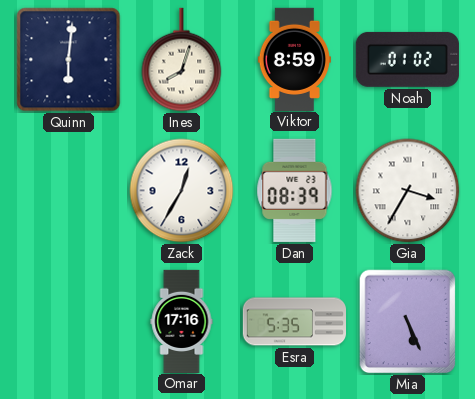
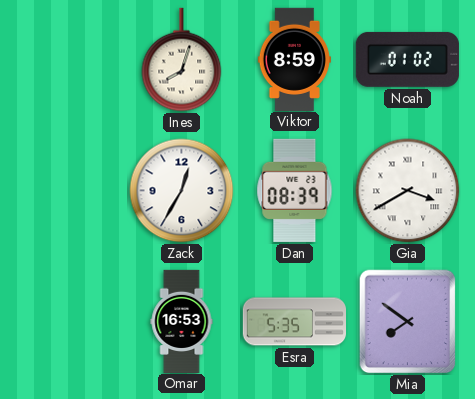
Quinn: 6:01 -> none (69, 60)
Gia: 3:35 -> 3:40 (408, 191)
Omar: 17:16 -> 16:53 (182, 321)
Mia: 5:26 -> 7:51 (408, 322)
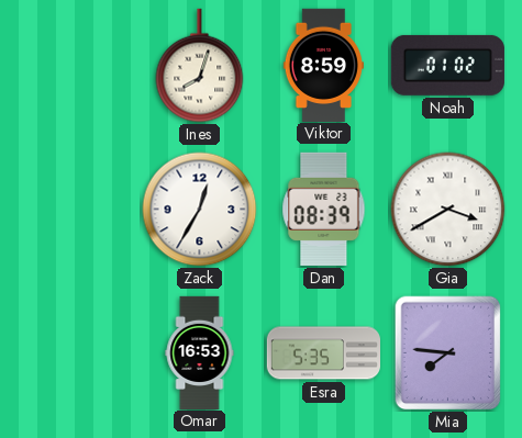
Mia: 7:51 -> 7:46 (448, 353)
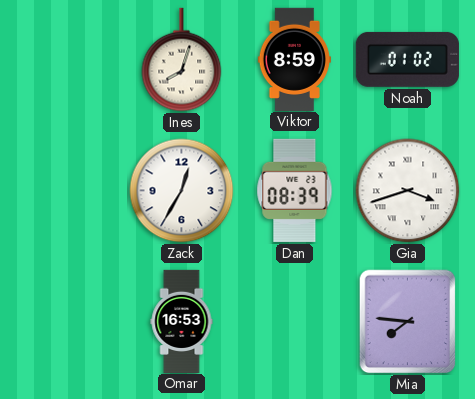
Gia: 3:40 -> 3:42 (408, 191)
Esra: 5:35 -> none (323, 353)
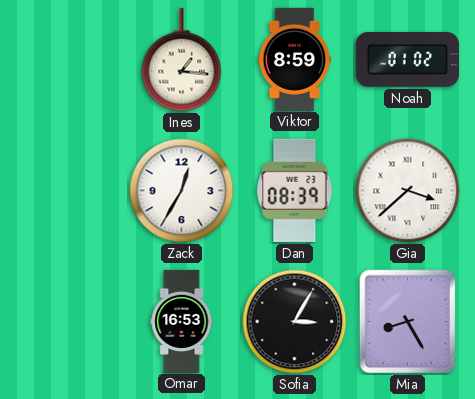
Ines: 8:03 -> 1:16 (182, 60)
Gia: 3:42 -> 3:38 (408, 191)
Sofia: none -> 3:05 (295, 322)
Mia: 7:46 -> 8:25 (408, 322)
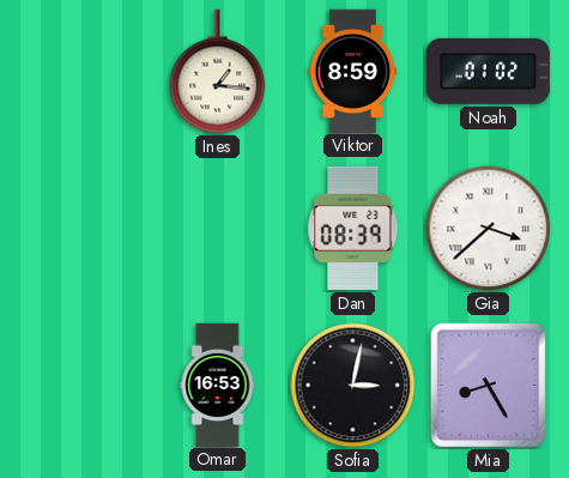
Zack: 12:35 -> none (182, 191)
Sofia: 3:05 -> 3:02 (353, 386)
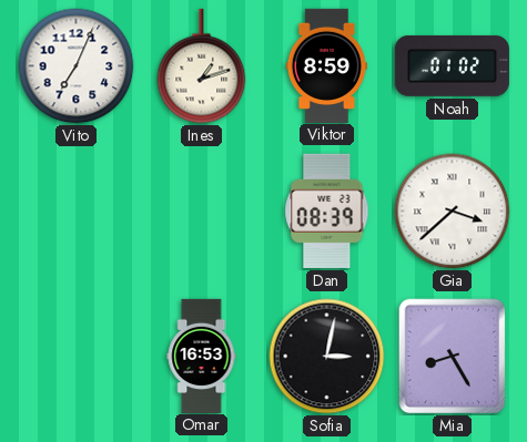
Vito: none -> 7:04 (77, 66)
Ines: 1:16 -> 1:12 (202, 66)
